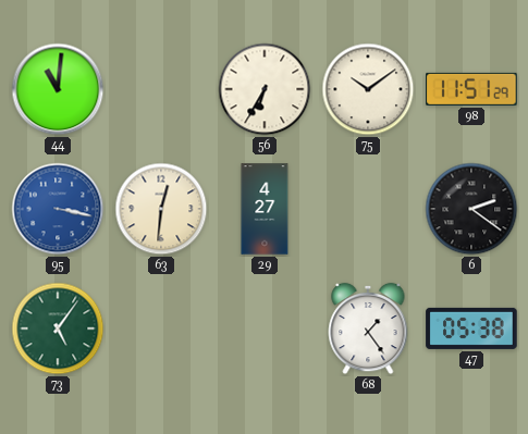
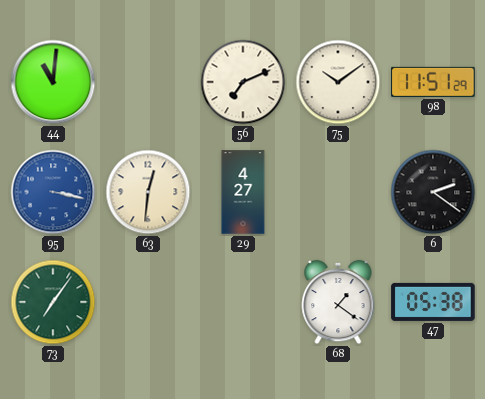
56: 6:35 -> 7:11 (243, 82)
73: 5:06 -> 7:06 (53, 302)
68: 1:24 -> 1:21 (338, 302)
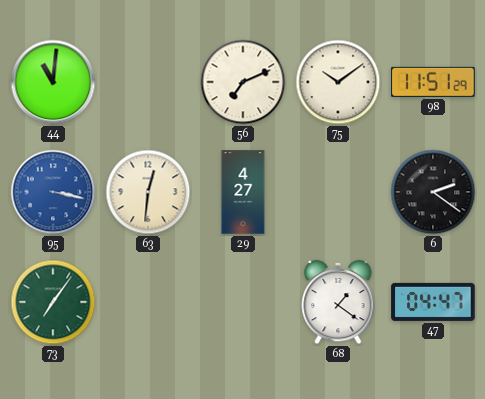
47: 05:38 -> 04:47 (433, 302)
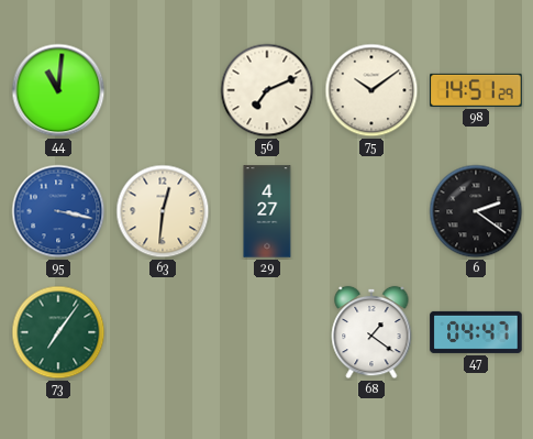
98: 11:51 -> 14:51 (476, 90)
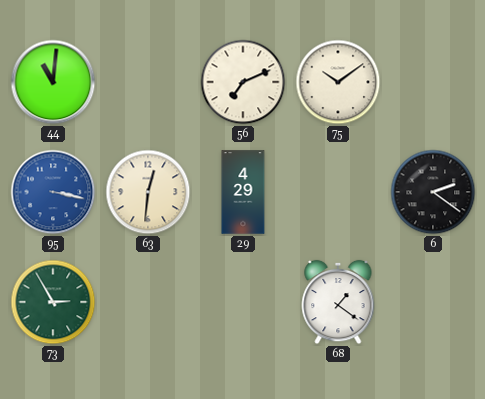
98: 14:51 -> none (476, 90)
29: 4:27 -> 4:29 (243, 192)
73: 7:06 -> 2:55 (53, 302)
47: 04:47 -> none (476, 332)
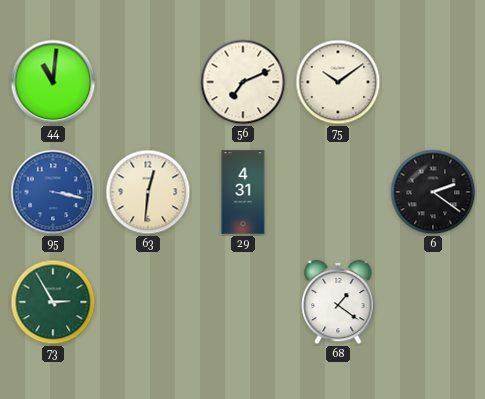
29: 4:29 -> 4:31 (243, 192)
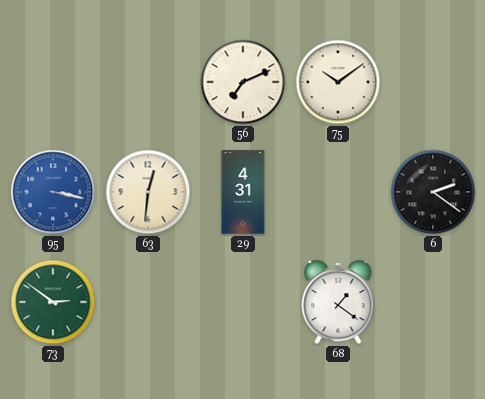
44: 11:01 -> none (53, 82)
73: 2:55 -> 2:51 (53, 302)
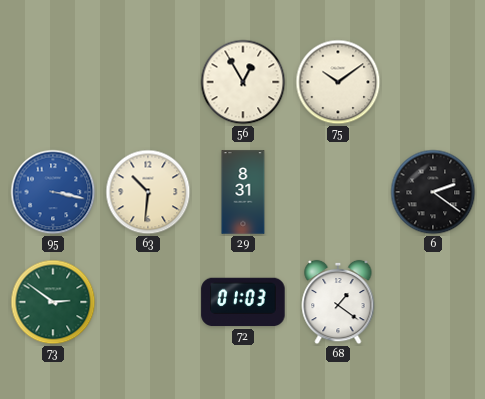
56: 7:11 -> 12:55 (243, 82)
63: 12:31 -> 10:31 (148, 192)
29: 4:31 -> 8:31 (243, 192)
72: none -> 01:03 (243, 302)
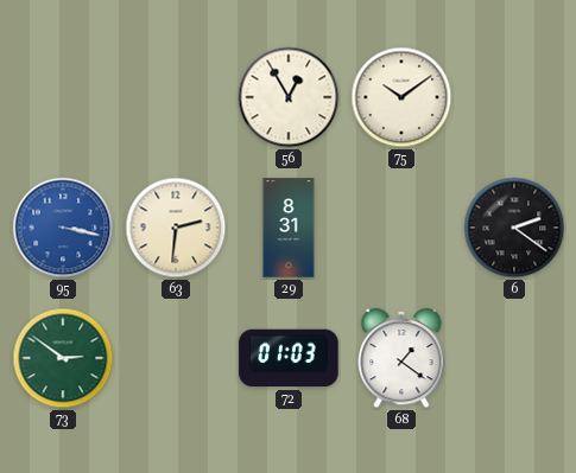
63: 10:31 -> 2:31 (176, 228)
